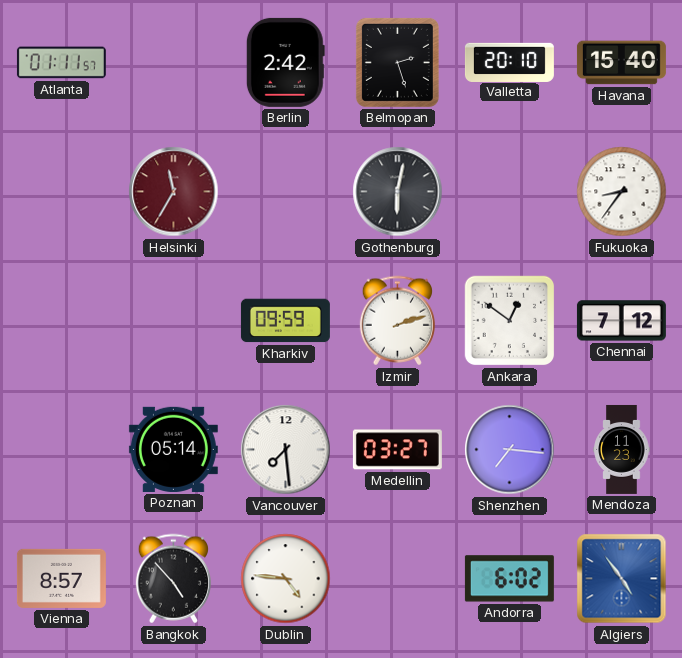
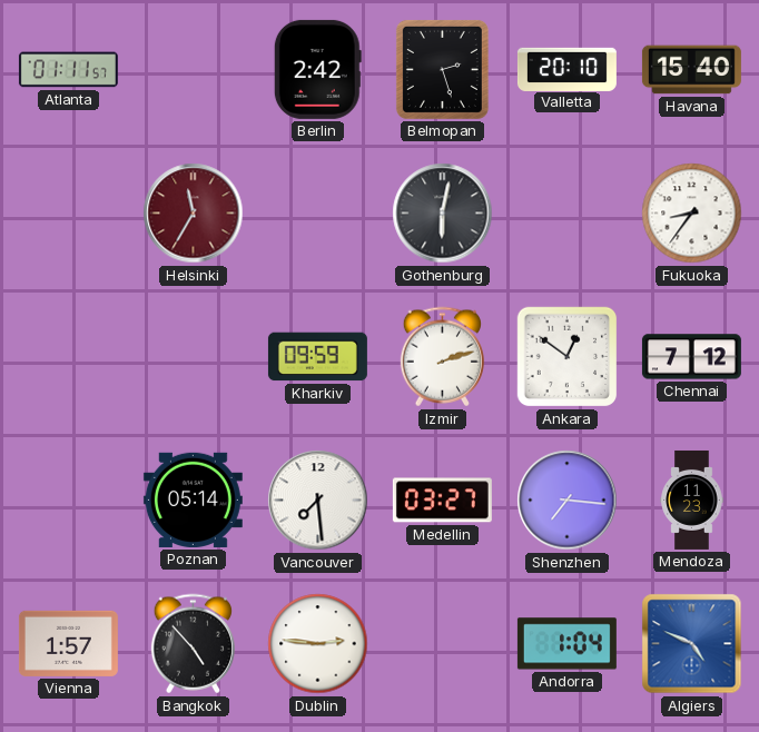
Vienna: 8:57 -> 1:57 (68, 643)
Dublin: 4:46 -> 2:46 (318, 644)
Andorra: 6:02 -> 1:04 (566, 644)
Algiers: 4:54 -> 4:49 (692, 644)
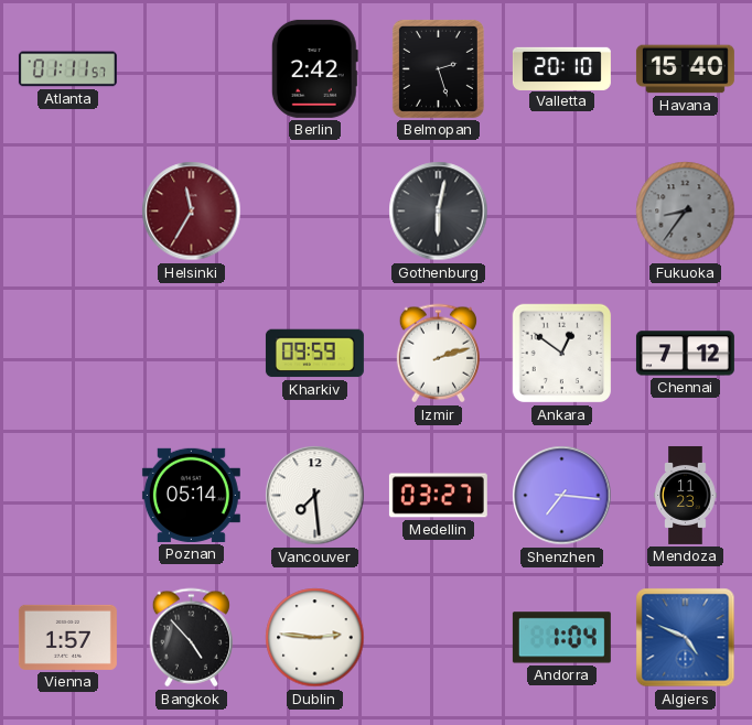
Fukuoka dial: white -> grey (686, 212)
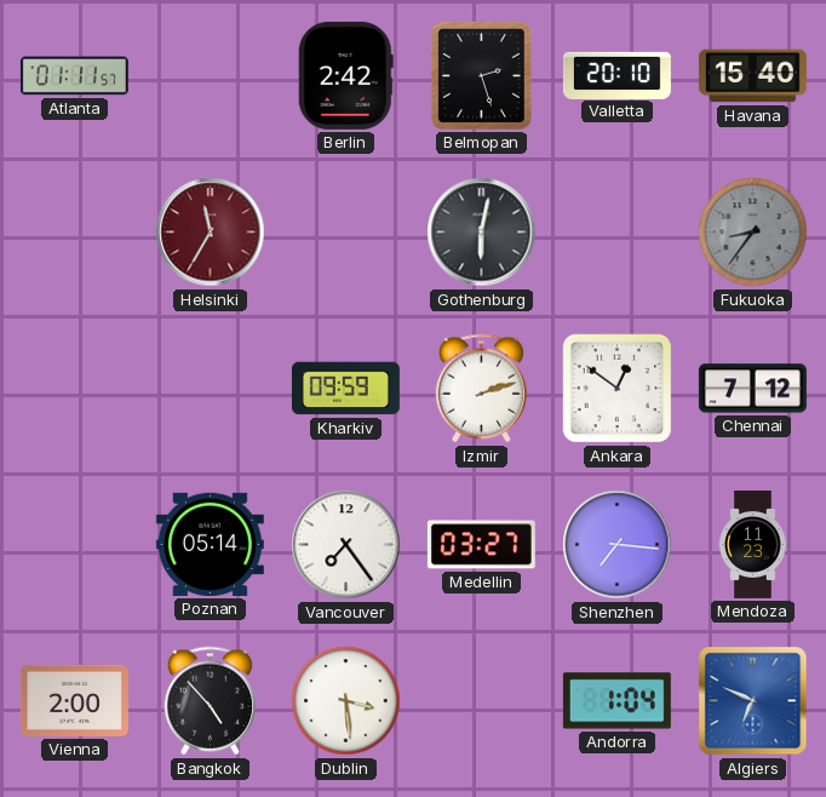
Vancouver: 7:29 -> 7:24 (346, 545)
Vienna: 1:57 -> 2:00 (74, 700)
Dublin: 2:46 -> 3:29 (346, 701)
Algiers: 4:49 -> 6:49 (753, 701)
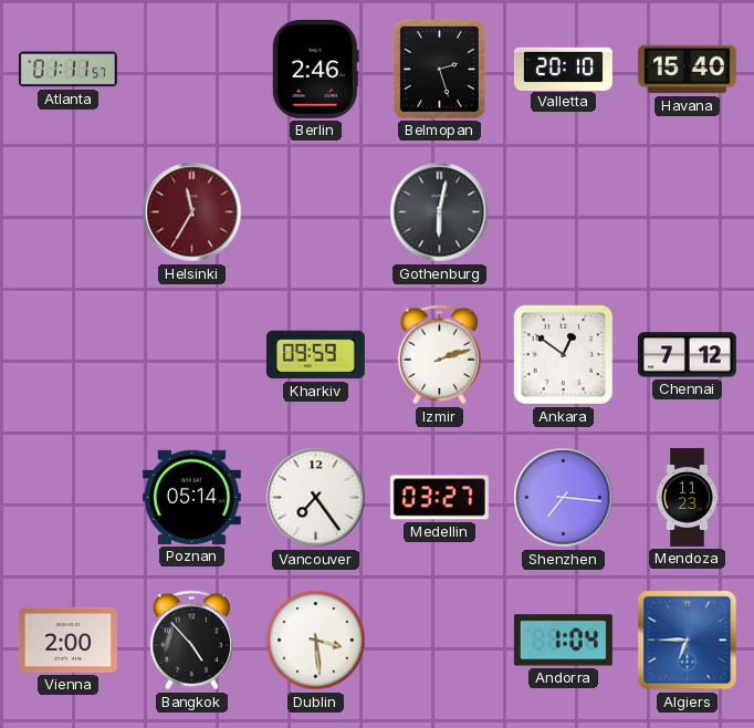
Berlin: 2:42 -> 2:46 (315, 69)
Fukuoka: 8:36 -> none (753, 233)
Algiers: 6:49 -> 6:45 (688, 641)
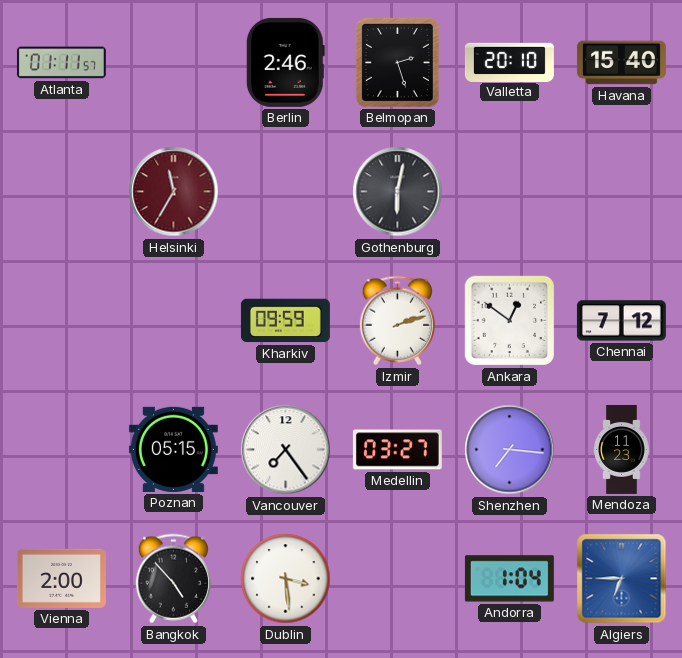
Poznan: 05:14 -> 05:15 (173, 449)
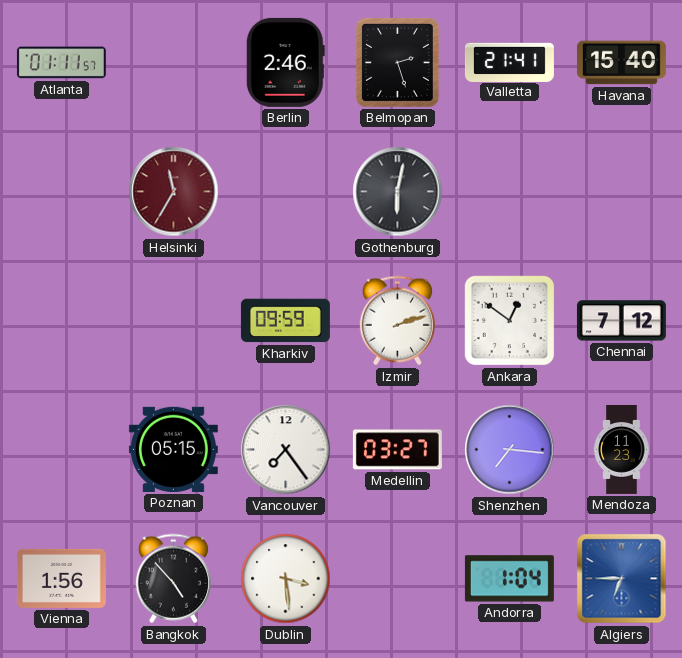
Valletta: 20:10 -> 21:41 (509, 62)
Vienna: 2:00 -> 1:56 (61, 578)
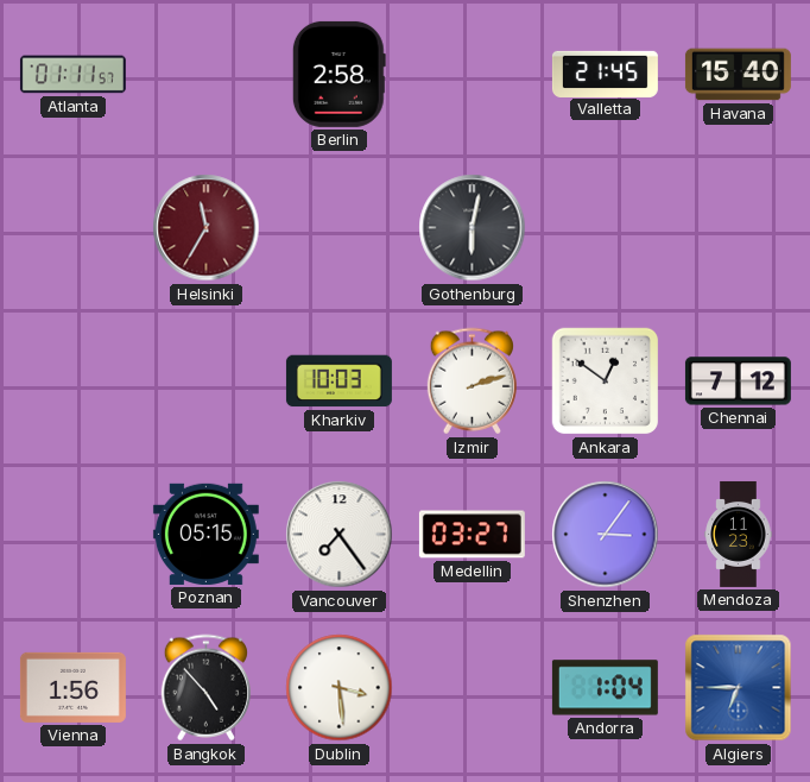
Berlin: 2:46 -> 2:58 (338, 74)
Belmopan: 2:27 -> none (397, 62)
Valletta: 21:41 -> 21:45 (605, 74)
Kharkiv: 09:59 -> 10:03 (338, 381)
Shenzhen: 7:16 -> 3:06 (606, 535)
